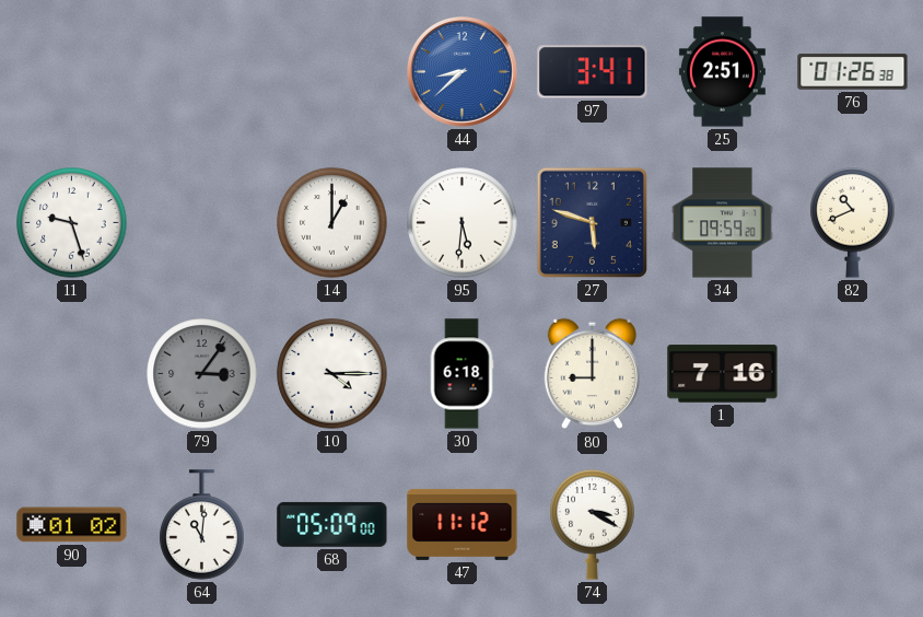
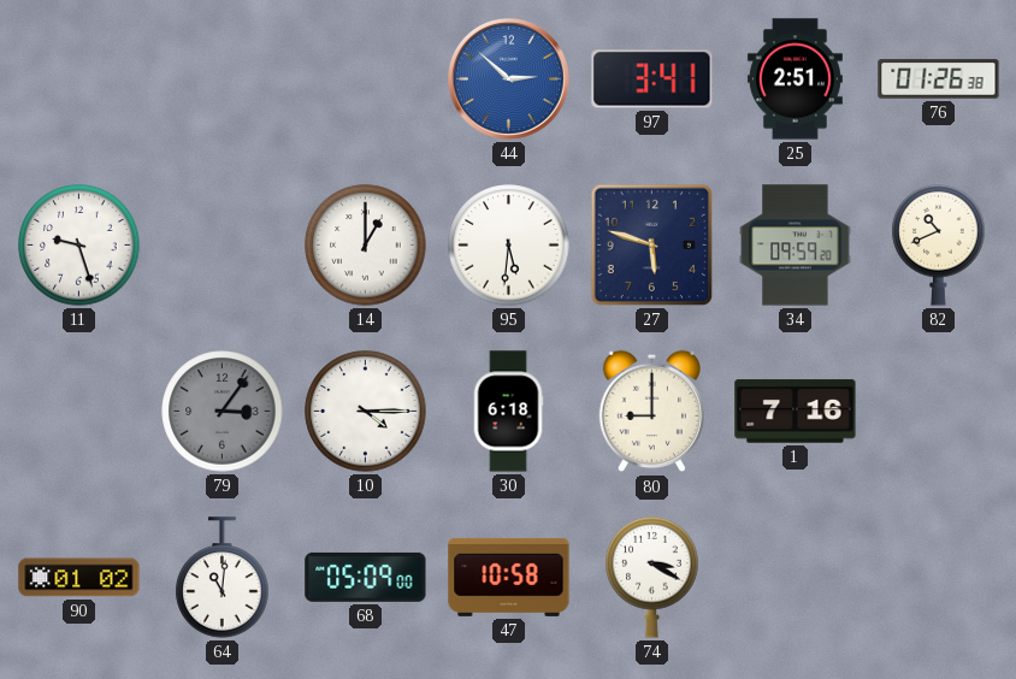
44: 8:38 -> 2:52 (509, 79)
47: 11:12 -> 10:58 (509, 577)
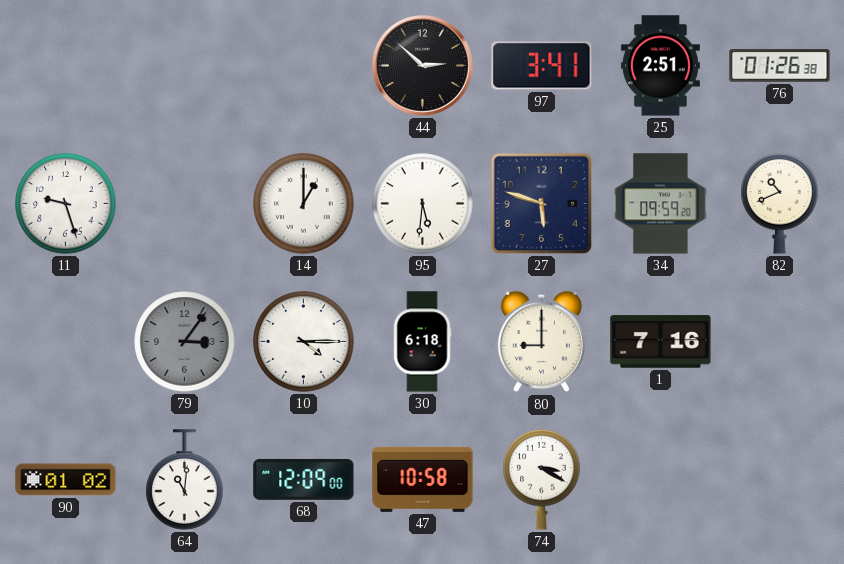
44 dial: blue -> black (423, 66)
68: 05:09 -> 12:09 (304, 479)
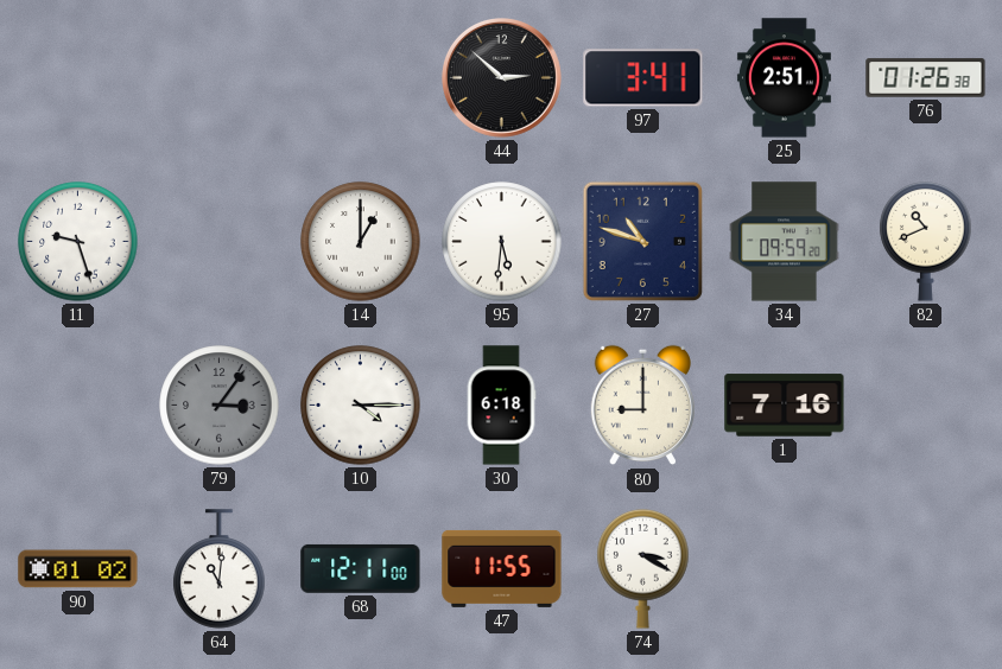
27: 5:48 -> 10:48 (642, 241)
68: 12:09 -> 12:11 (361, 568)
47: 10:58 -> 11:55 (502, 568)
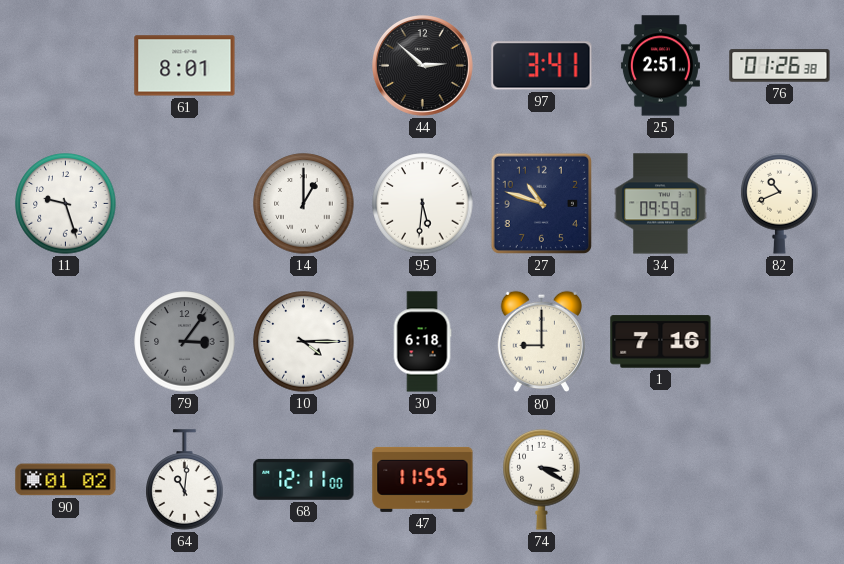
61: none -> 8:01 (185, 66)
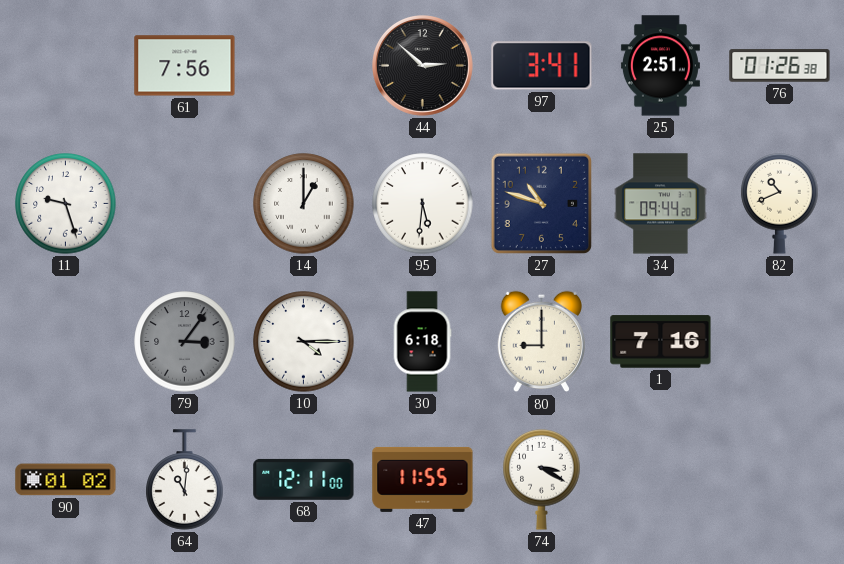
61: 8:01 -> 7:56 (185, 66)
34: 09:59 -> 09:44 (661, 204)
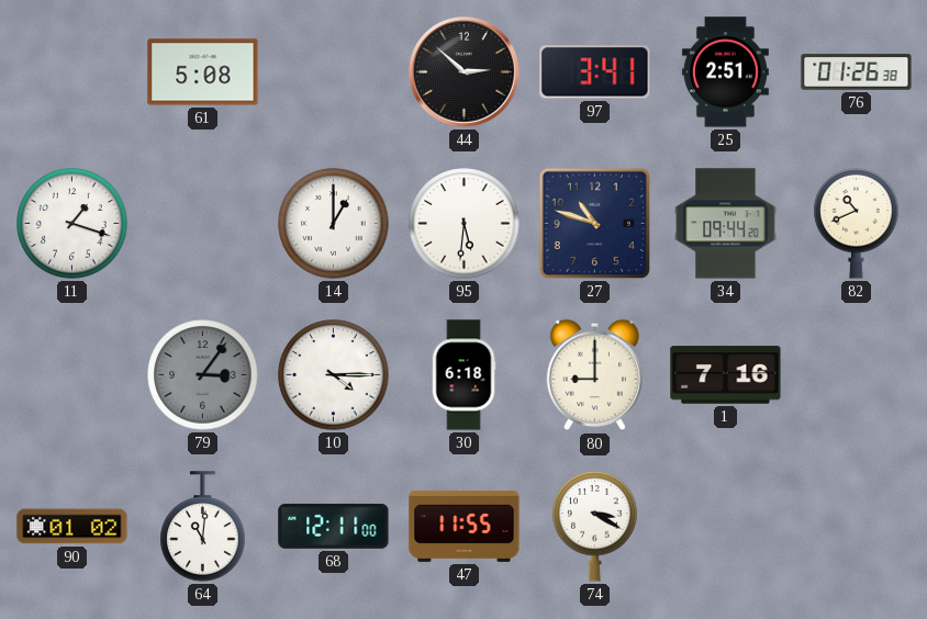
61: 7:56 -> 5:08 (203, 72)
11: 9:27 -> 1:18 (72, 224)
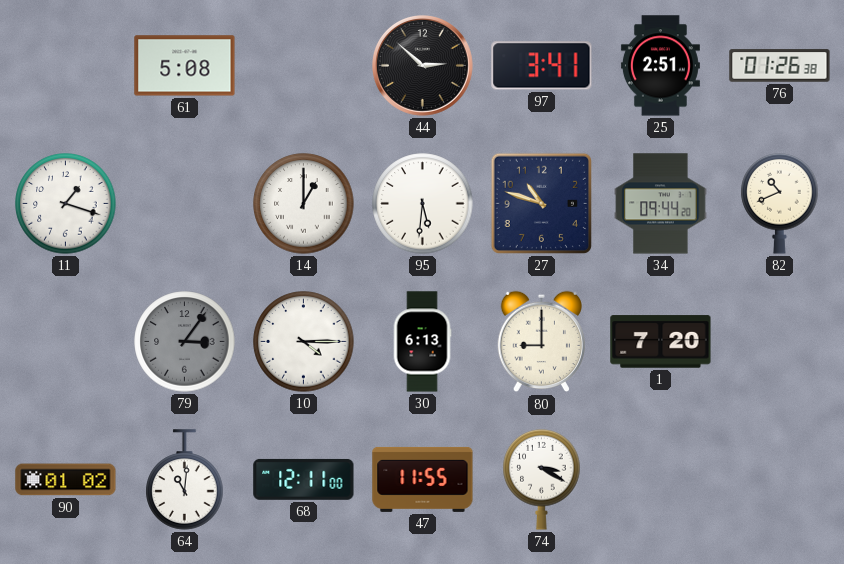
30: 6:18 -> 6:13 (422, 342)
1: 7:16 -> 7:20 (661, 342)
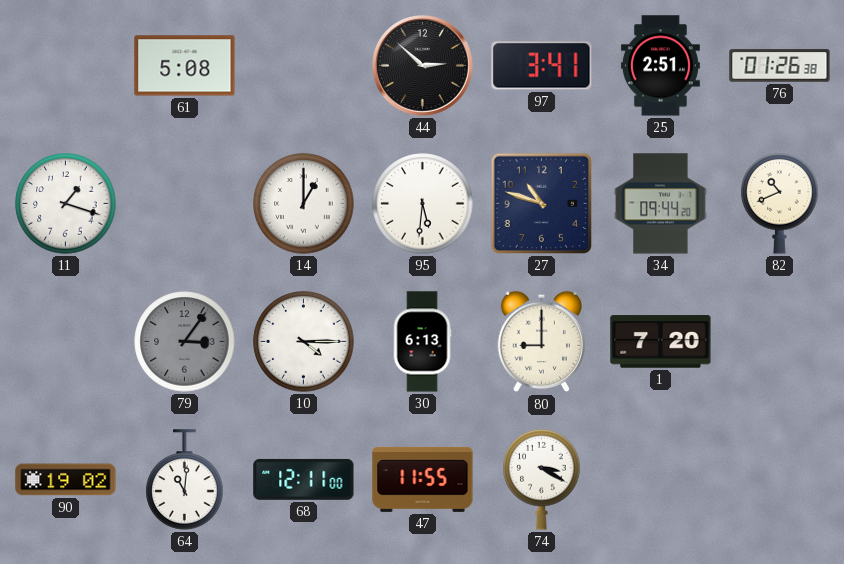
90: 01:02 -> 19:02 (66, 480)
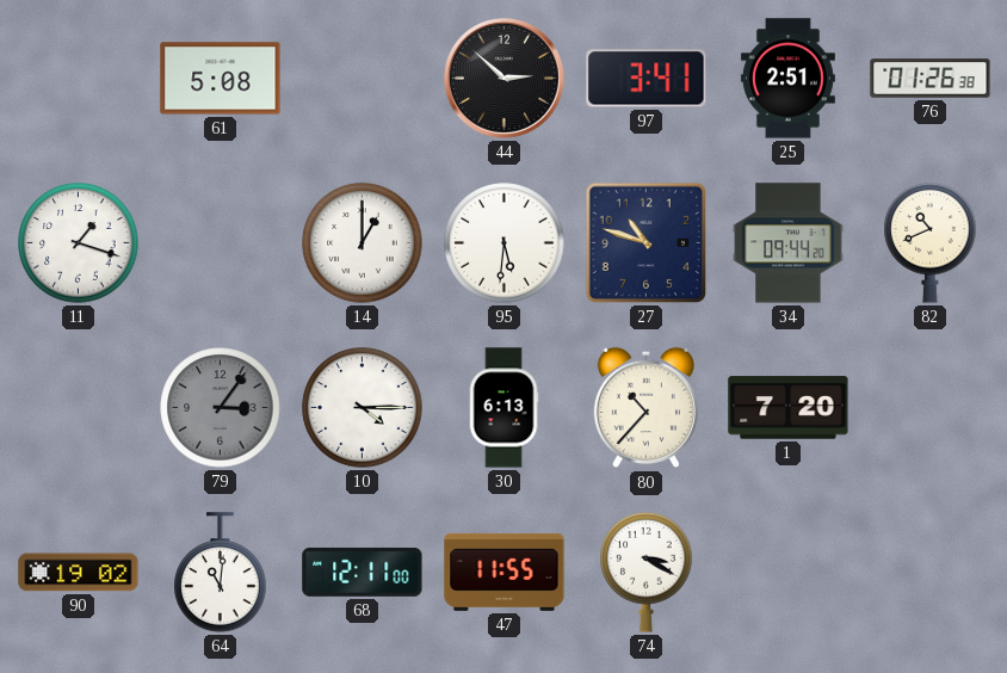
80: 9:00 -> 10:37 (645, 408)
